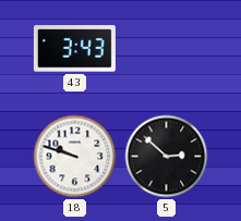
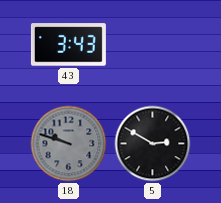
18 dial: white -> grey (69, 144)
5: 2:52 -> 2:50 (153, 144)
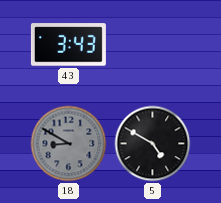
18: 9:48 -> 8:50 (69, 144)
5: 2:50 -> 4:50 (153, 144)
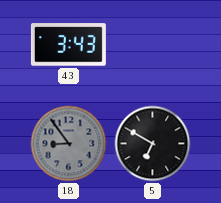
18: 8:50 -> 8:54 (69, 144)
5: 4:50 -> 6:50 (153, 144)
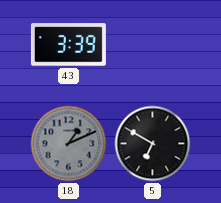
43: 3:43 -> 3:39 (68, 45)
18: 8:54 -> 1:11 (69, 144)
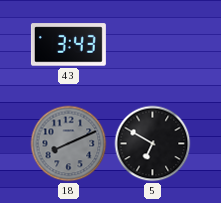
43: 3:39 -> 3:43 (68, 45)
18: 1:11 -> 8:11 (69, 144)
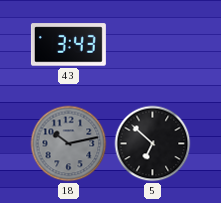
18: 8:11 -> 10:13 (69, 144)
5: 6:50 -> 6:52 (153, 144)
